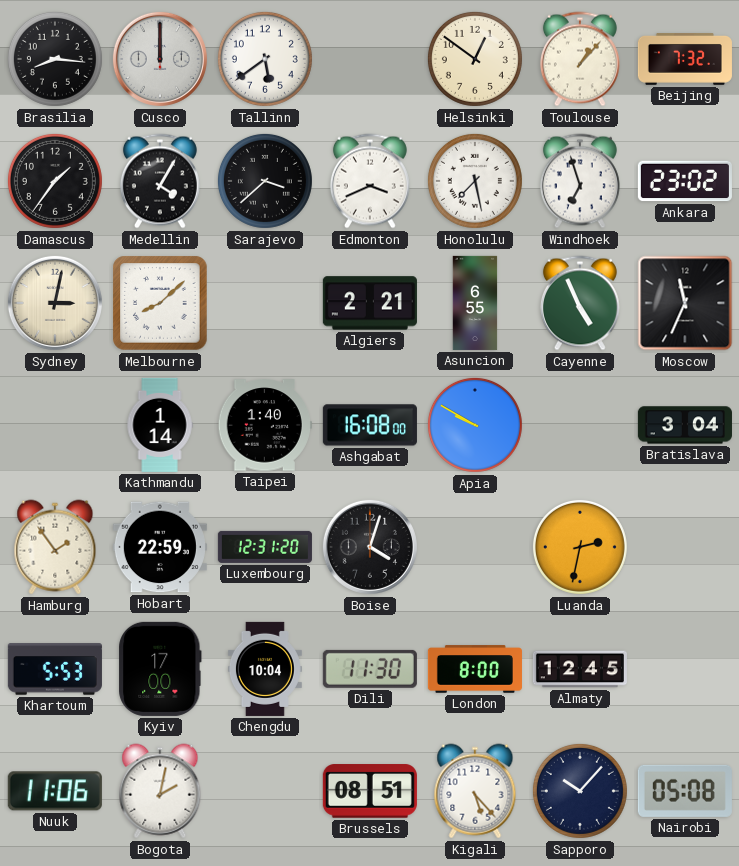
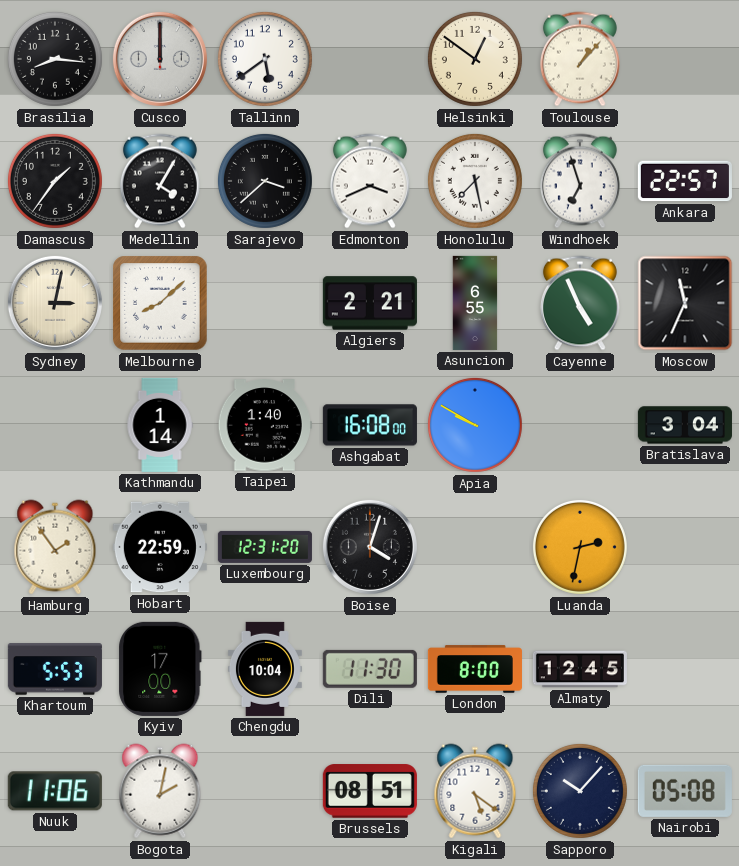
Beijing: 7:32 -> none (685, 60)
Ankara: 23:02 -> 22:57 (685, 181)
Kigali: 5:23 -> 5:21 (475, 791)
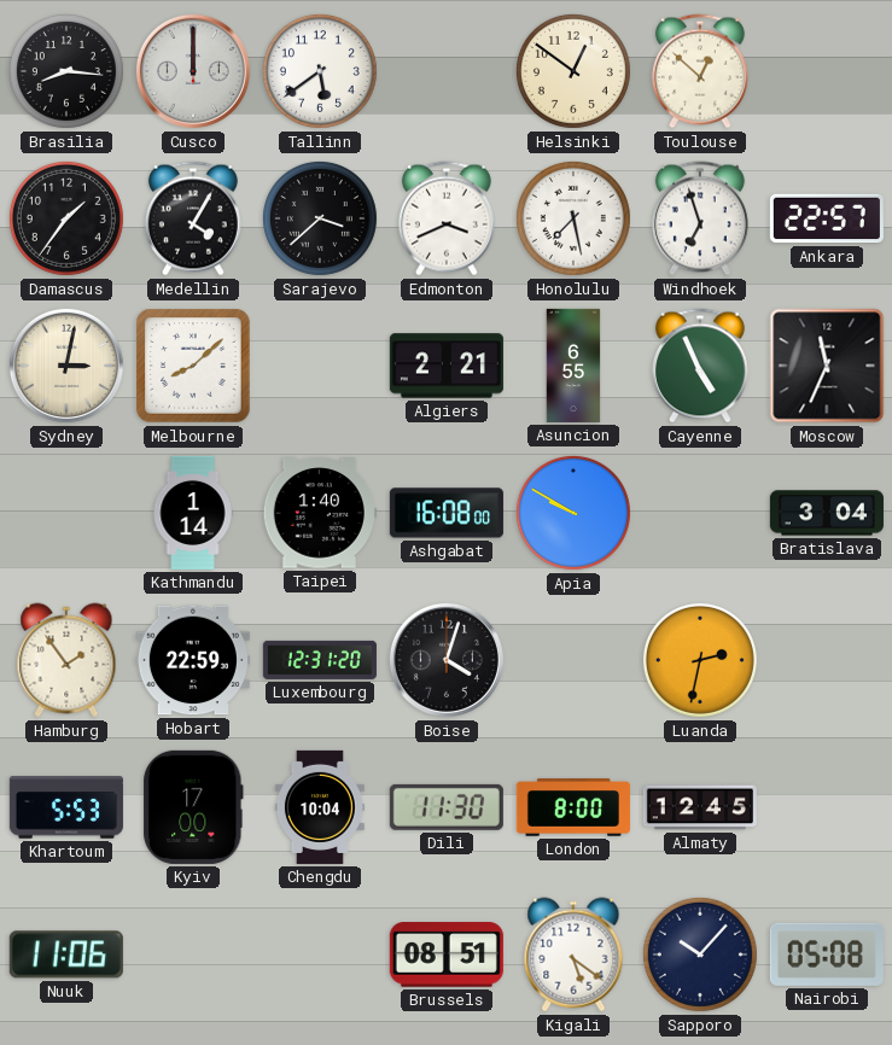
Toulouse: 1:07 -> 12:52 (700, 71)
Bogota: 2:02 -> none (160, 791)
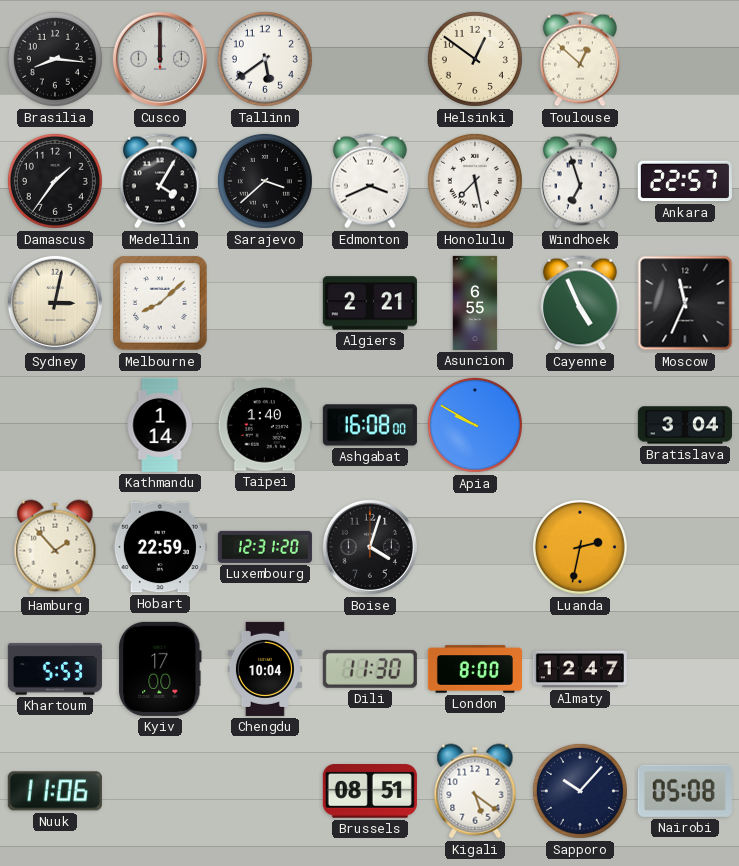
Hamburg: 1:54 -> 1:53 (55, 547)
Almaty: 12:45 -> 12:47 (580, 669)
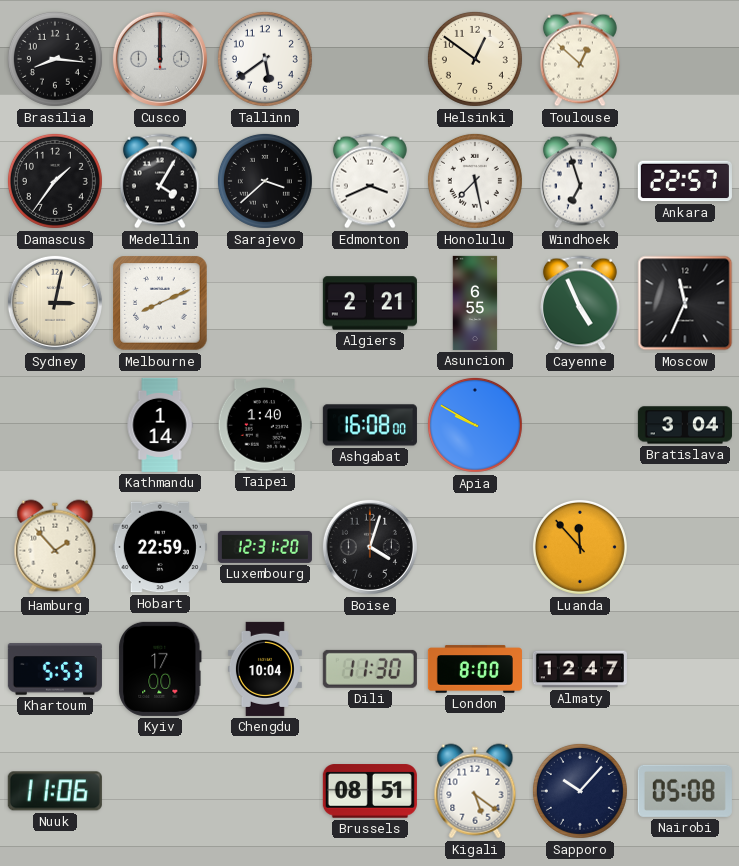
Melbourne: 8:08 -> 8:11 (160, 303)
Luanda: 2:32 -> 11:53 (580, 547)
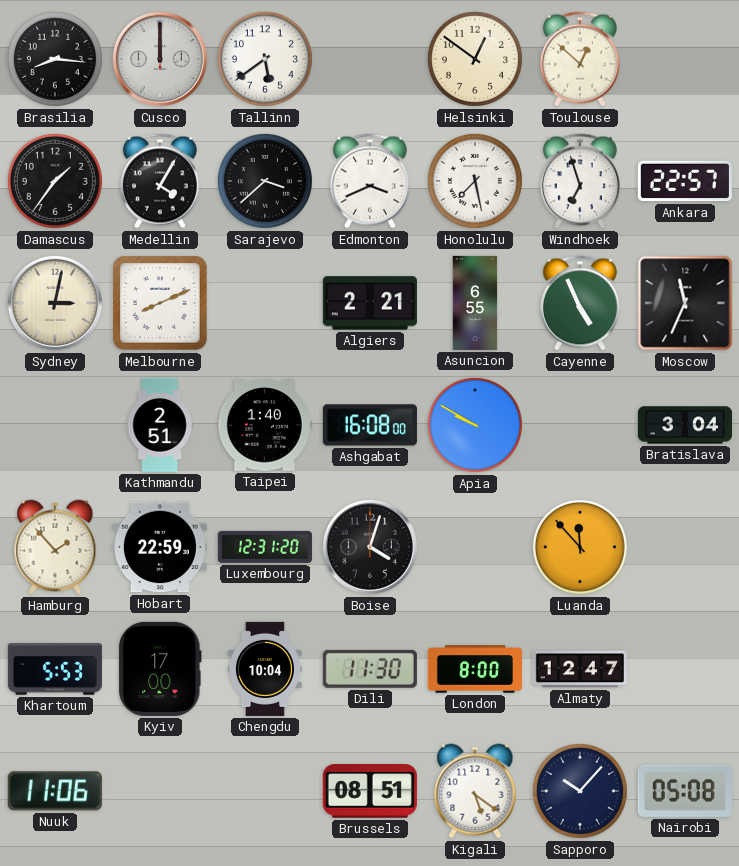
Kathmandu: 1:14 -> 2:51 (160, 425)
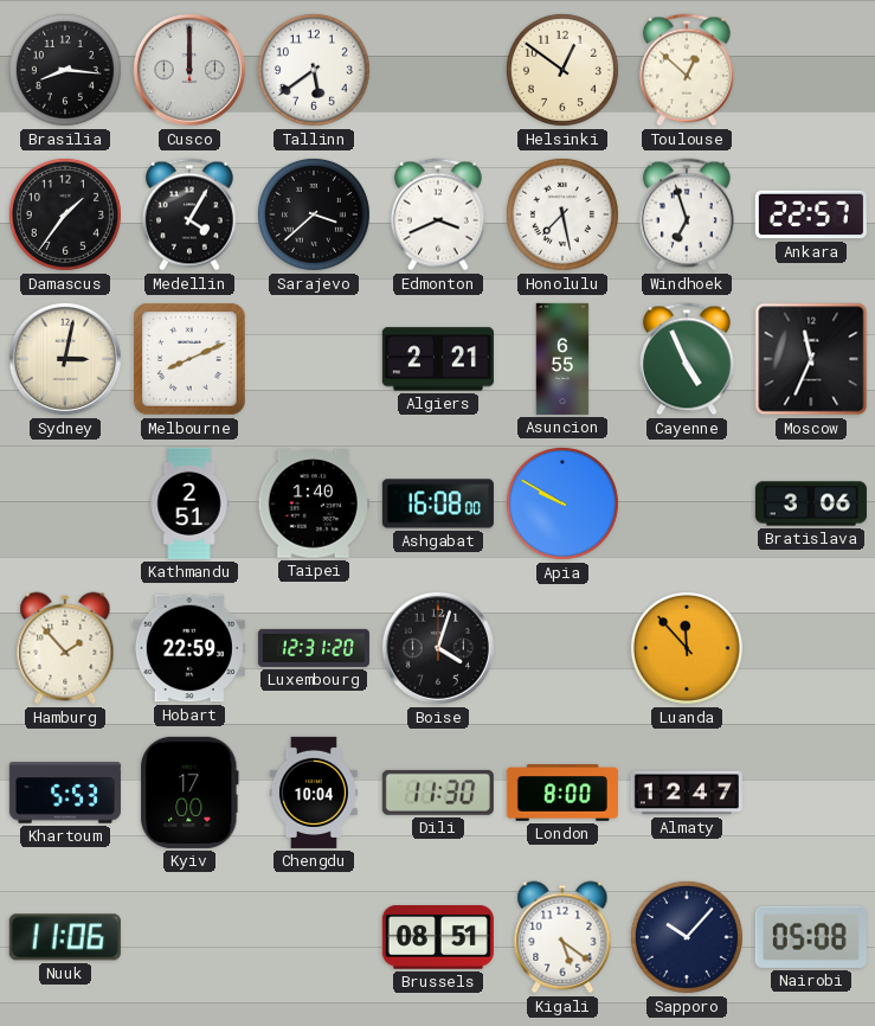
Bratislava: 3:04 -> 3:06 (811, 504)
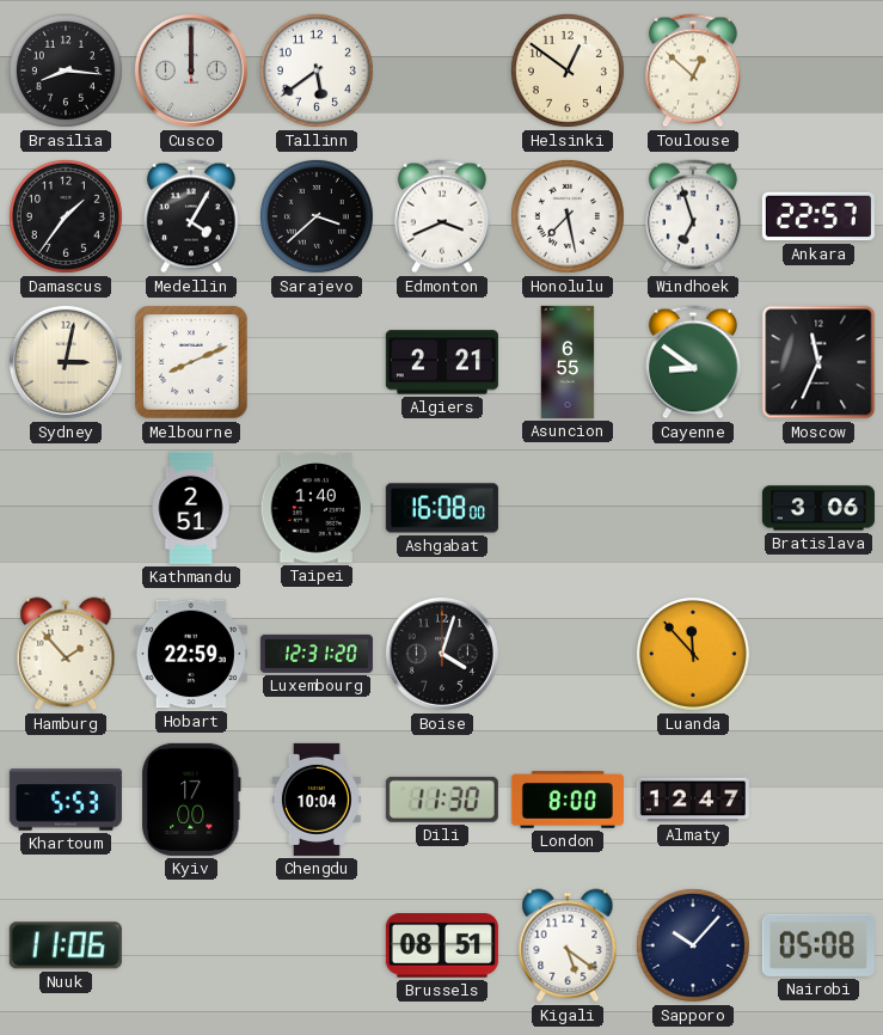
Cayenne: 4:56 -> 8:51 (693, 362)
Apia: 9:50 -> none (562, 504)
